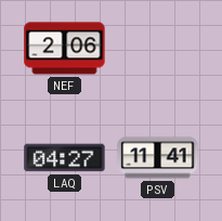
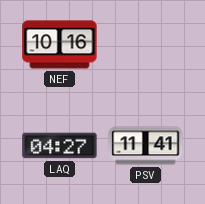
NEF: 2:06 -> 10:16 (60, 45)
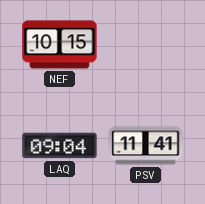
NEF: 10:16 -> 10:15 (60, 45)
LAQ: 04:27 -> 09:04 (60, 146)
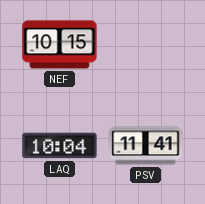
LAQ: 09:04 -> 10:04 (60, 146)
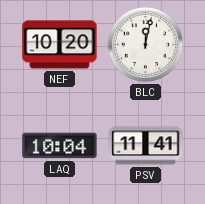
NEF: 10:15 -> 10:20 (60, 45)
BLC: none -> 12:02 (145, 44)
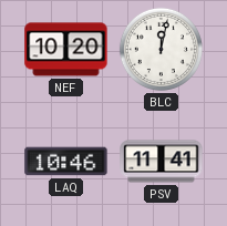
LAQ: 10:04 -> 10:46 (66, 162)
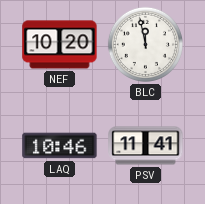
BLC: 12:02 -> 11:58 (145, 44)
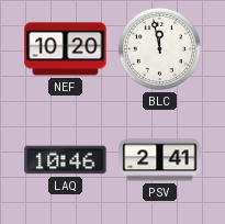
PSV: 11:41 -> 2:41 (160, 160)
